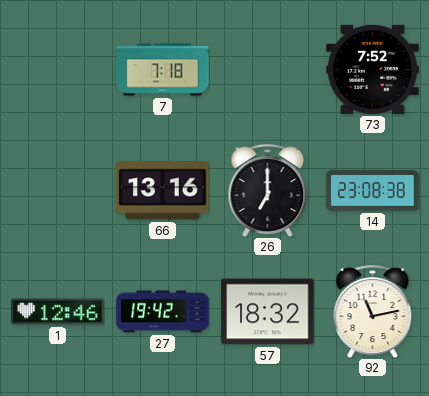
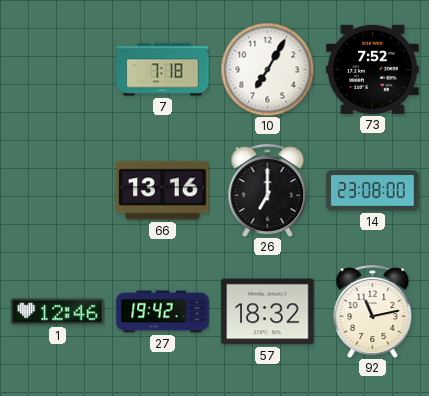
10: none -> 7:05 (267, 69)
14: 23:08:38 -> 23:08:00 (373, 191)
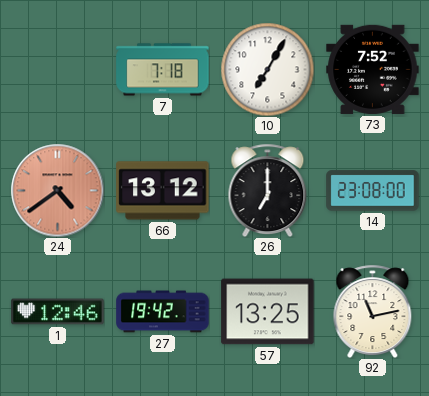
24: none -> 4:39 (57, 190)
66: 13:16 -> 13:12 (163, 191)
57: 18:32 -> 13:25 (268, 312)
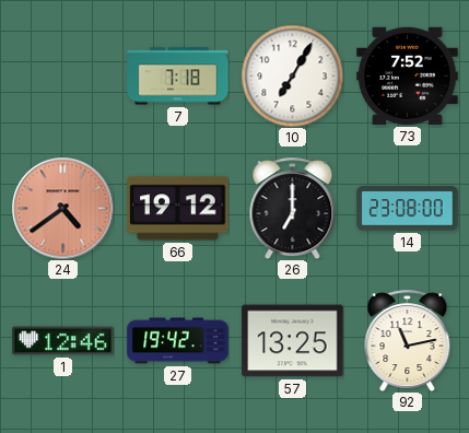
66: 13:12 -> 19:12 (178, 209)
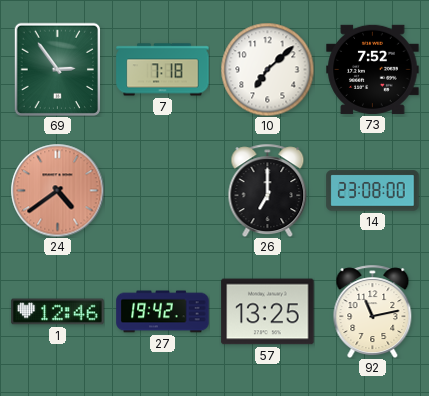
69: none -> 2:54 (57, 69)
10: 7:05 -> 7:08 (267, 69)
66: 19:12 -> none (178, 209)
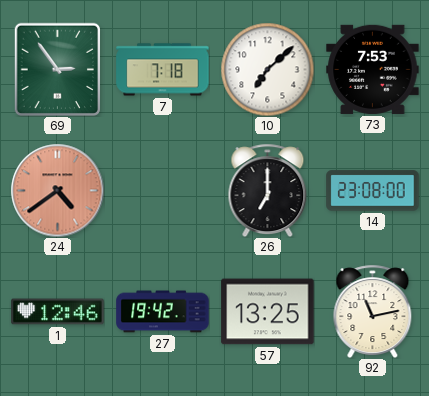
73: 7:52 -> 7:53 (373, 69)
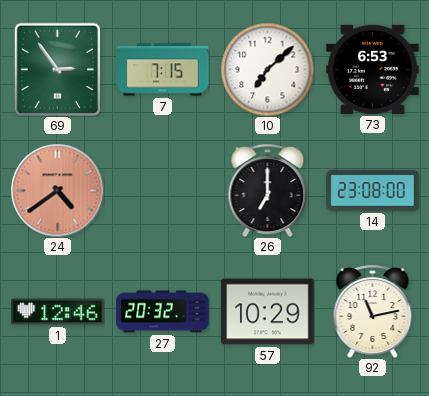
7: 7:18 -> 7:15 (163, 70)
73: 7:53 -> 6:53 (373, 69)
27: 19:42 -> 20:32 (163, 312)
57: 13:25 -> 10:29 (268, 312)
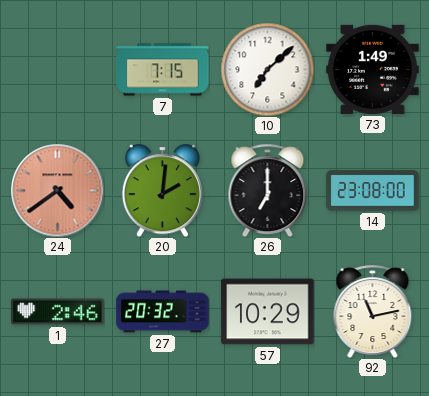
69: 2:54 -> none (57, 69)
73: 6:53 -> 1:49 (373, 69)
20: none -> 2:01 (162, 190)
1: 12:46 -> 2:46 (58, 312)
